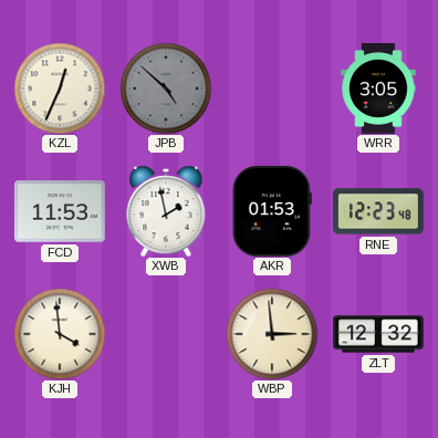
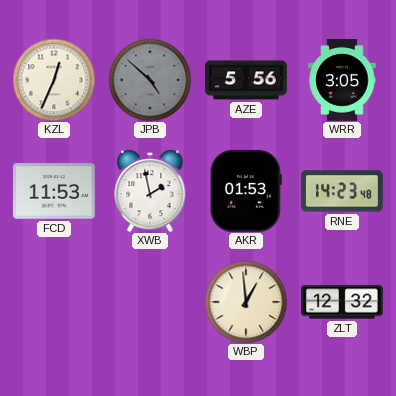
AZE: none -> 5:56 (246, 80)
RNE: 12:23 -> 14:23 (343, 191)
KJH: 3:59 -> none (60, 334)
WBP: 2:59 -> 12:59 (246, 302)
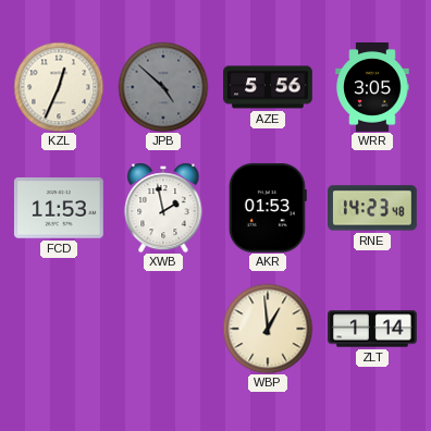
ZLT: 12:32 -> 1:14 (373, 329)
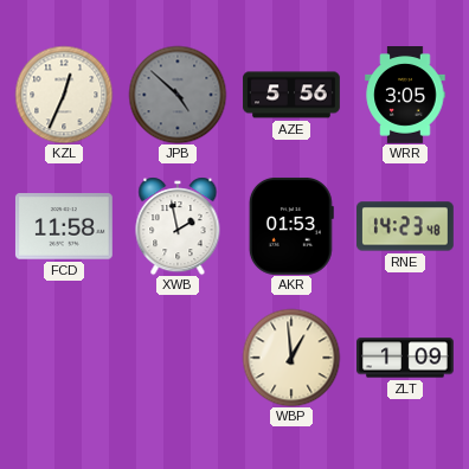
FCD: 11:53 -> 11:58 (64, 226)
ZLT: 1:14 -> 1:09 (406, 358)
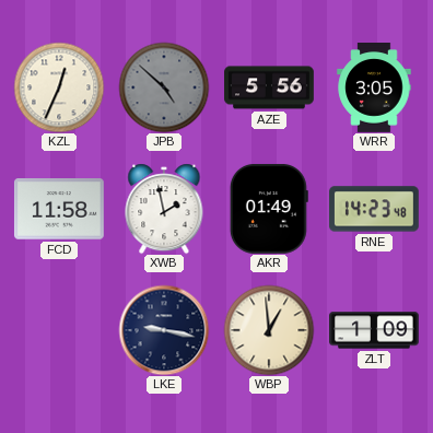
AKR: 01:53 -> 01:49 (269, 209)
LKE: none -> 9:17 (164, 330)
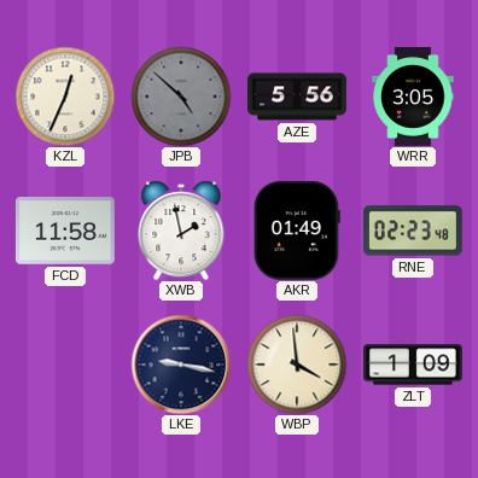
RNE: 14:23 -> 02:23 (414, 231)
WBP: 12:59 -> 3:59 (297, 365)
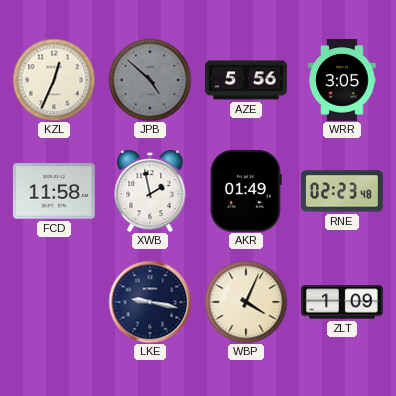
WBP: 3:59 -> 4:04 (246, 302)
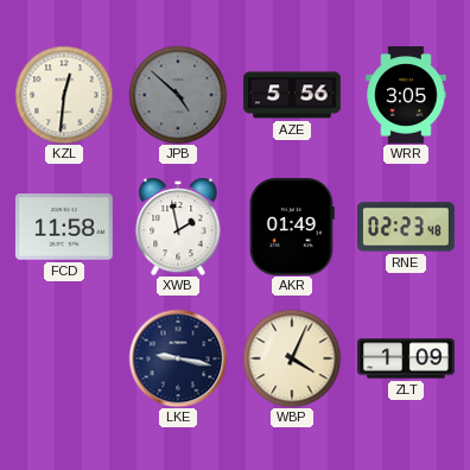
KZL: 12:34 -> 12:31 (64, 95)
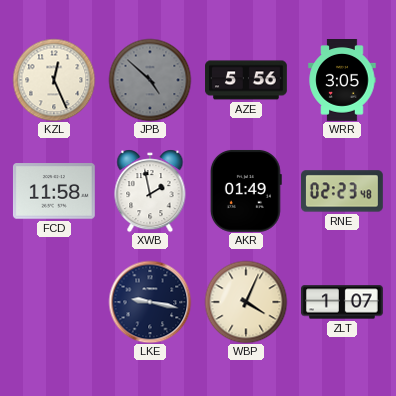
KZL: 12:31 -> 12:26 (54, 80)
ZLT: 1:09 -> 1:07 (343, 302)
